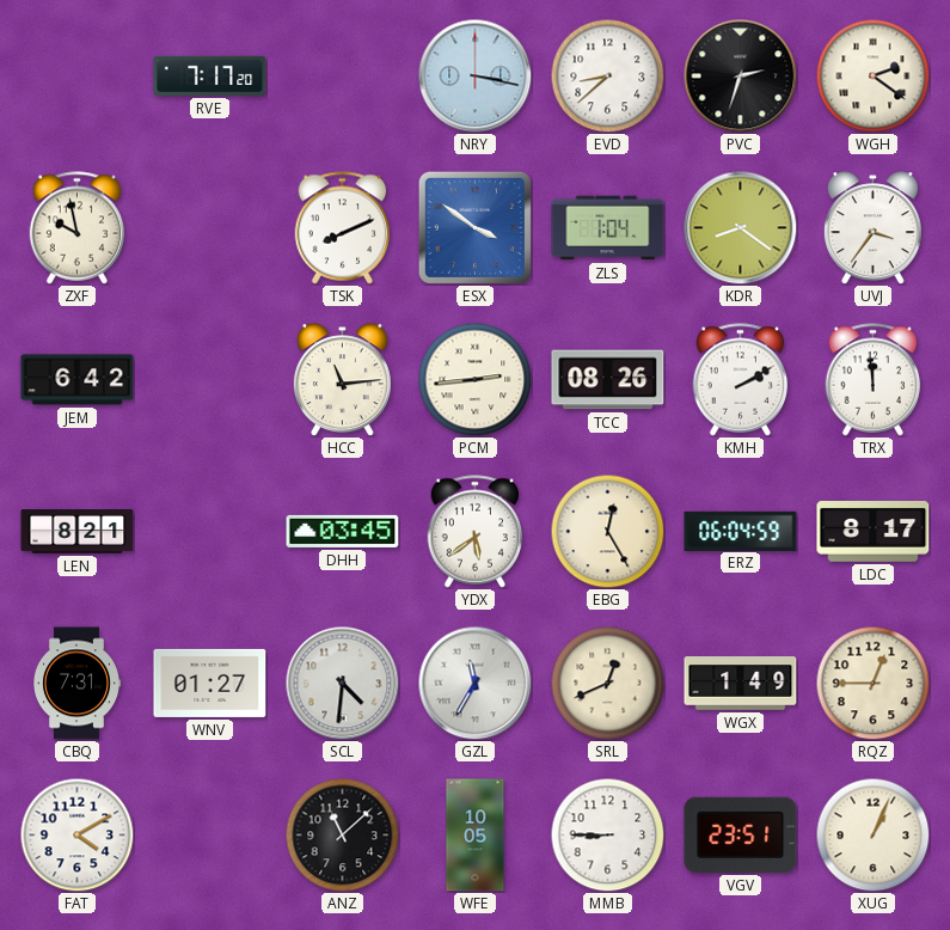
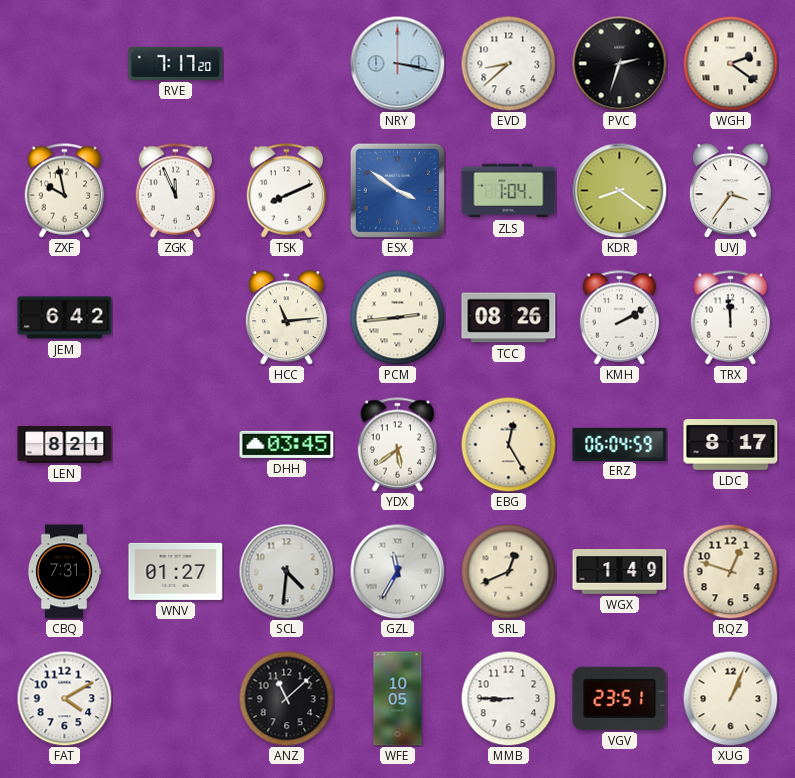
ZGK: none -> 11:56 (176, 191)
RQZ: 12:45 -> 12:48 (730, 571)
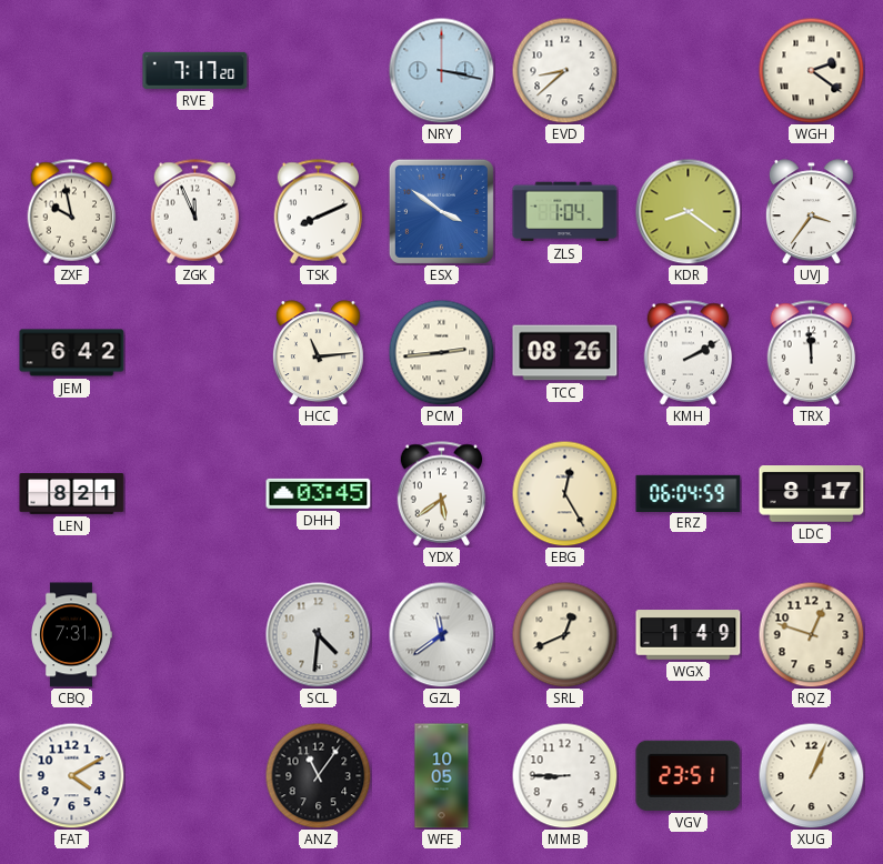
PVC: 2:33 -> none (619, 63)
WNV: 01:27 -> none (176, 571)
GZL: 11:35 -> 11:39 (441, 634)
ANZ: 11:08 -> 11:06 (318, 775)
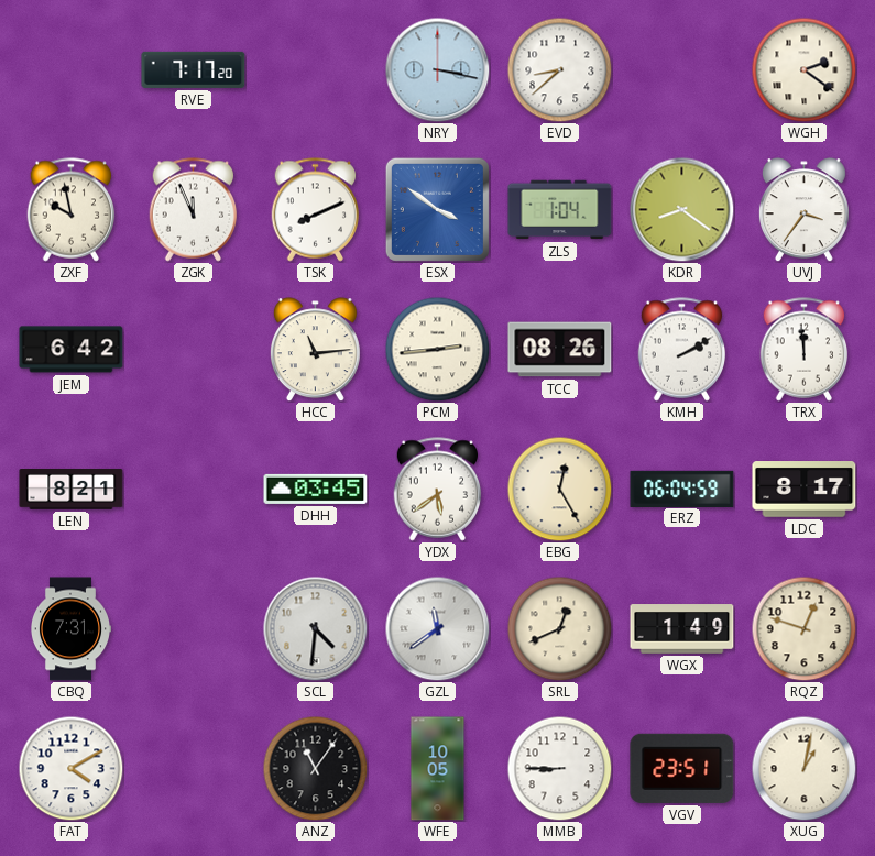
XUG: 1:04 -> 1:02 (803, 768)
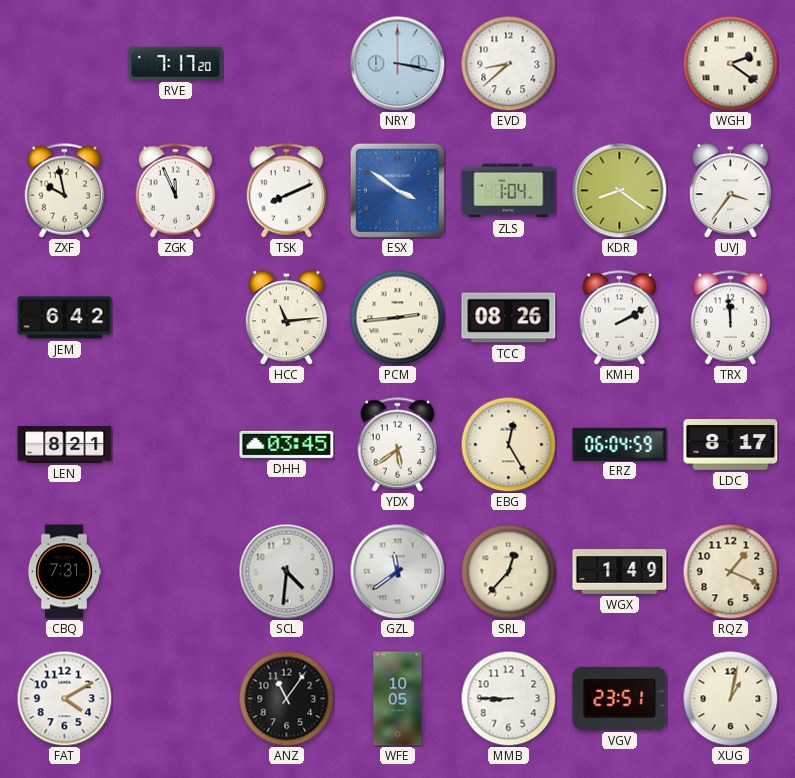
SRL: 12:41 -> 12:37 (508, 571)
RQZ: 12:48 -> 1:19 (730, 571)
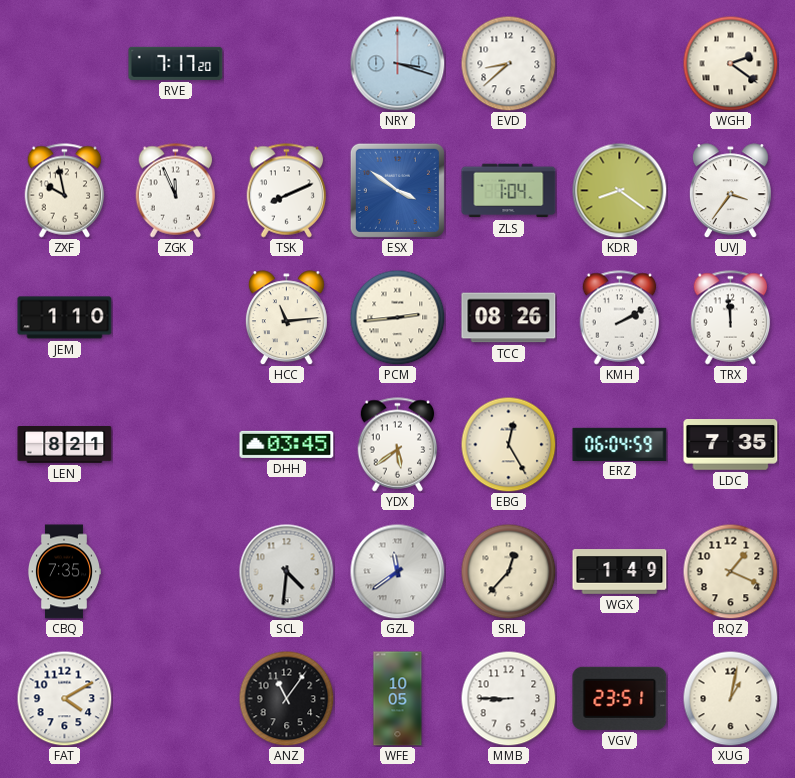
NRY: 3:17 -> 3:18 (397, 63)
JEM: 6:42 -> 1:10 (65, 318)
LDC: 8:17 -> 7:35 (731, 445)
CBQ: 7:31 -> 7:35 (63, 572)
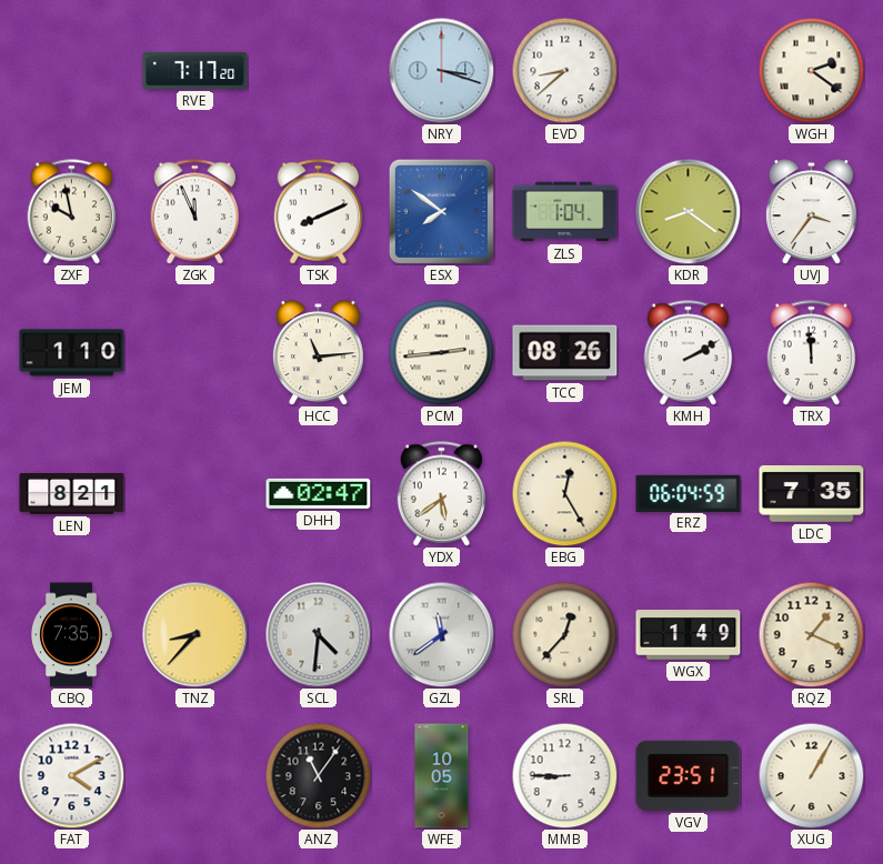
ESX: 3:51 -> 7:51 (441, 211)
DHH: 03:45 -> 02:47 (319, 493)
TNZ: none -> 8:37 (194, 634)
XUG: 1:02 -> 1:05 (811, 775)
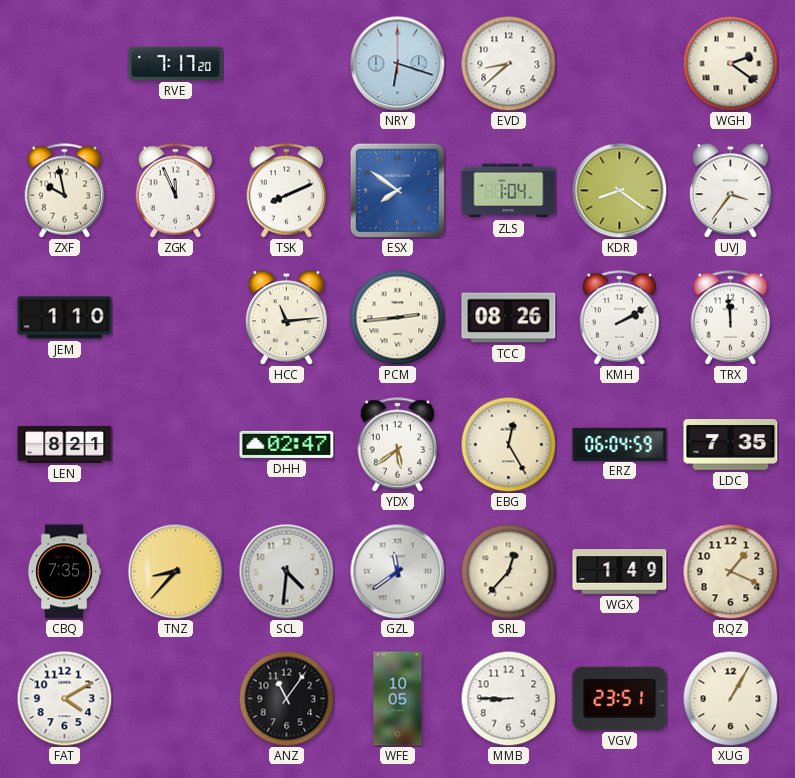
NRY: 3:18 -> 6:18 (397, 63)
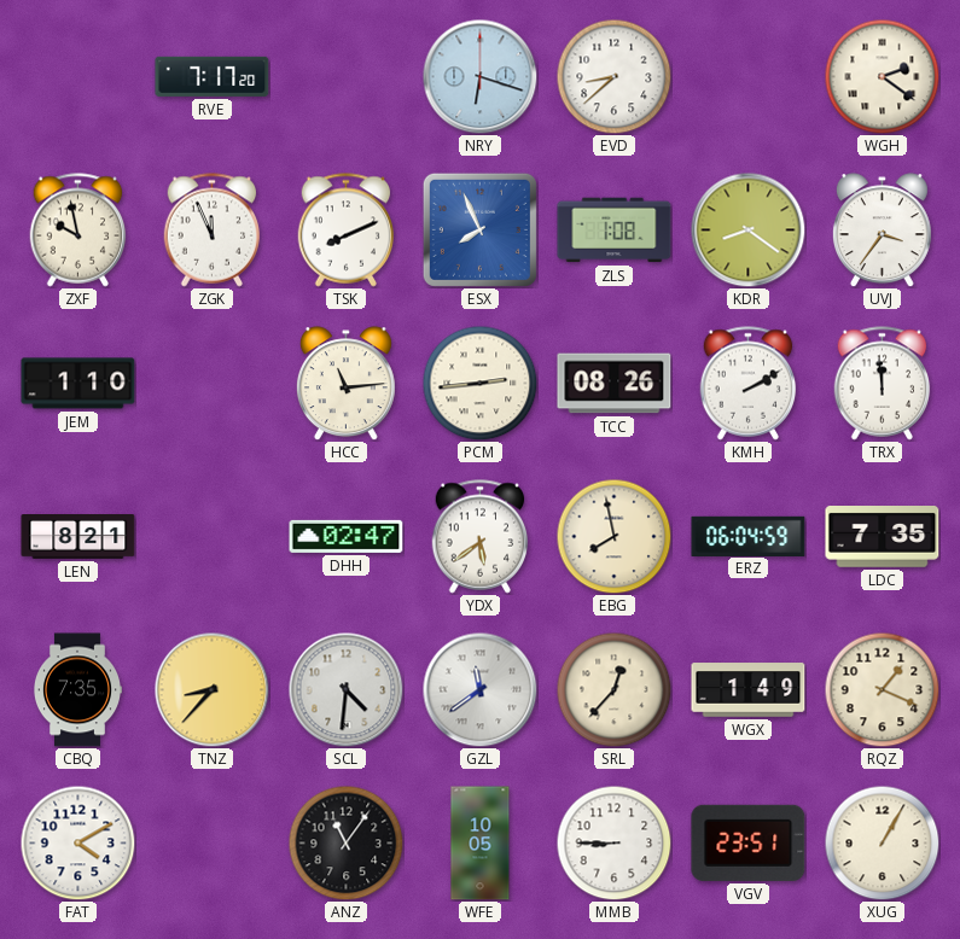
ESX: 7:51 -> 7:56 (479, 229)
ZLS: 1:04 -> 1:08 (615, 231)
EBG: 12:25 -> 7:58 (613, 536)
